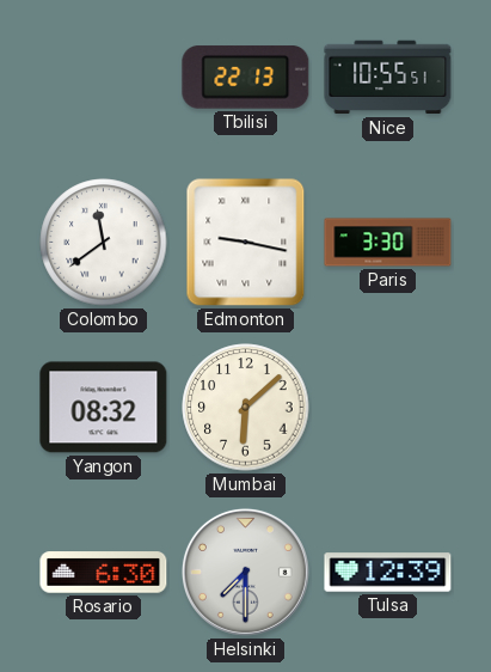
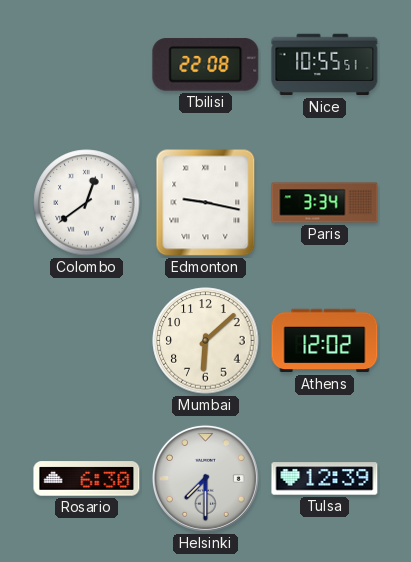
Tbilisi: 22:13 -> 22:08 (206, 65)
Colombo: 11:39 -> 12:39 (87, 203)
Paris: 3:30 -> 3:34 (325, 203)
Yangon: 08:32 -> none (104, 408)
Athens: none -> 12:02 (325, 341)
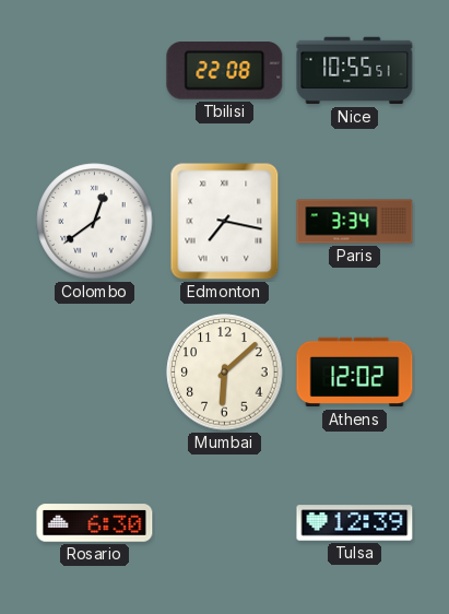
Edmonton: 9:17 -> 7:17 (225, 222)
Helsinki: 7:30 -> none (205, 478)
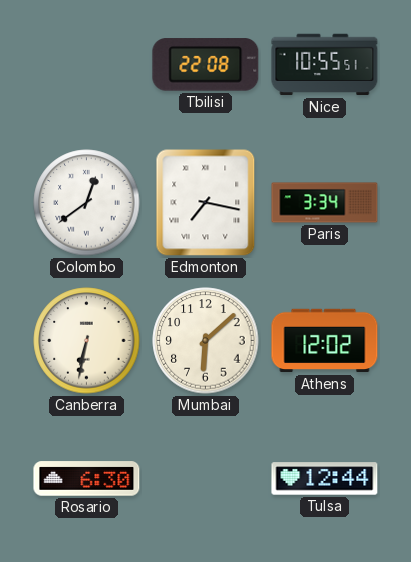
Canberra: none -> 6:32 (87, 341)
Tulsa: 12:39 -> 12:44 (325, 479)
